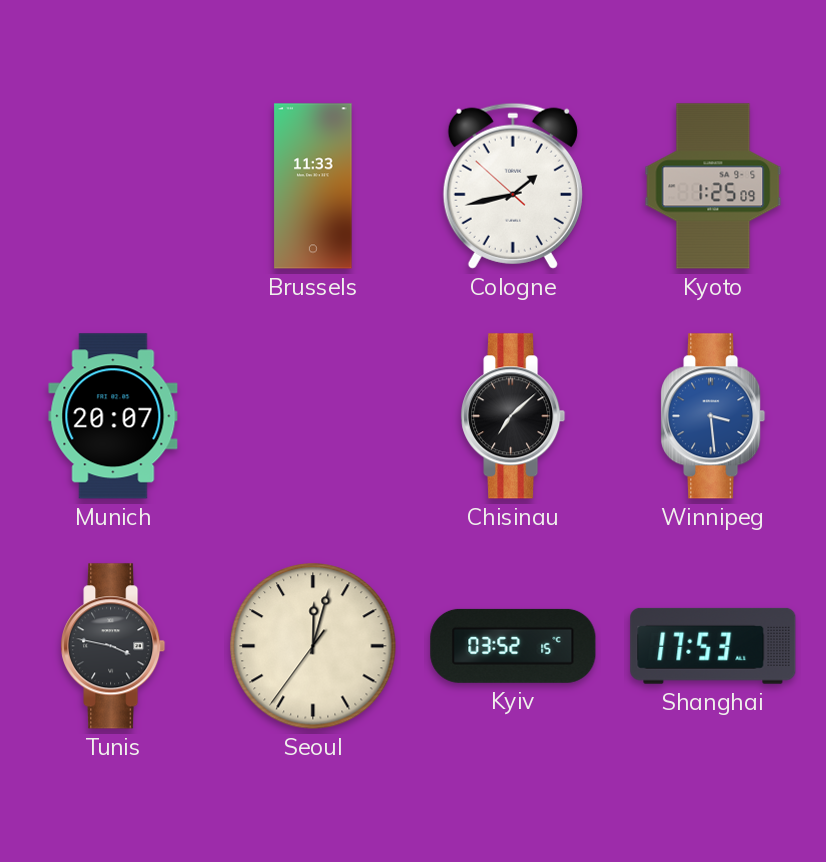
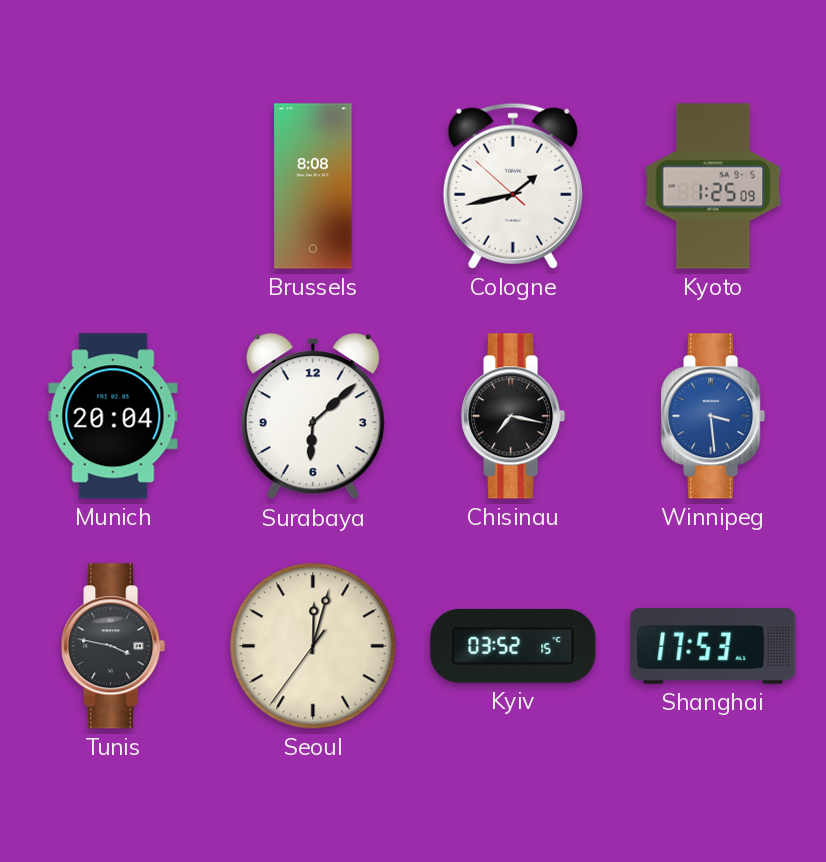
Brussels: 11:33 -> 8:08 (313, 186)
Munich: 20:07 -> 20:04 (113, 416)
Surabaya: none -> 6:08 (313, 417)
Chisinau: 7:08 -> 7:17 (513, 416)
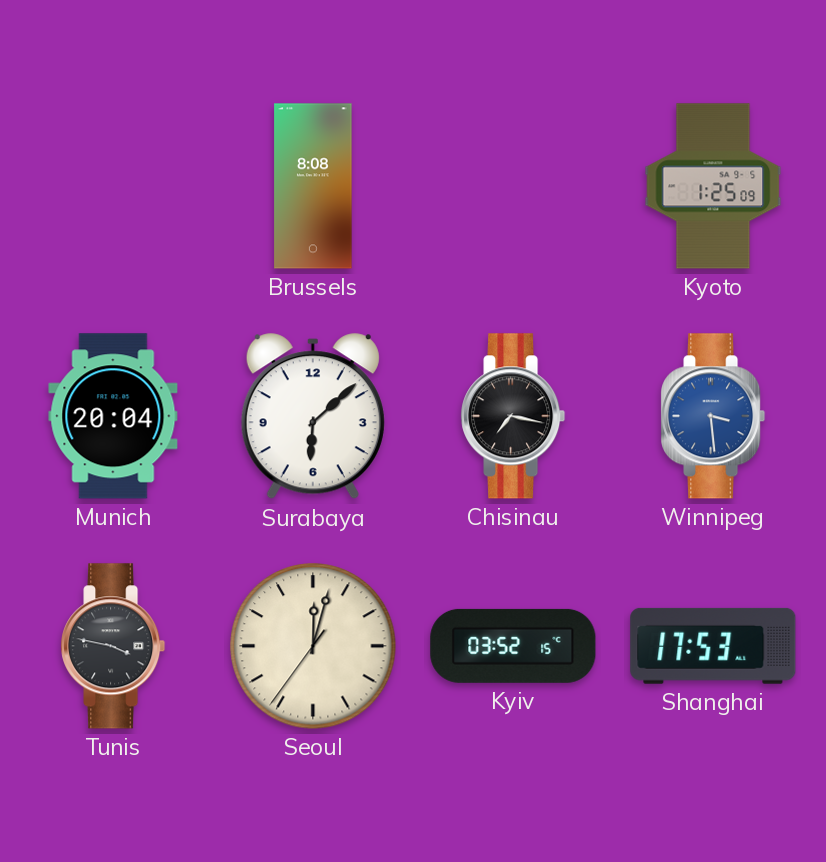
Cologne: 1:42 -> none (513, 186)
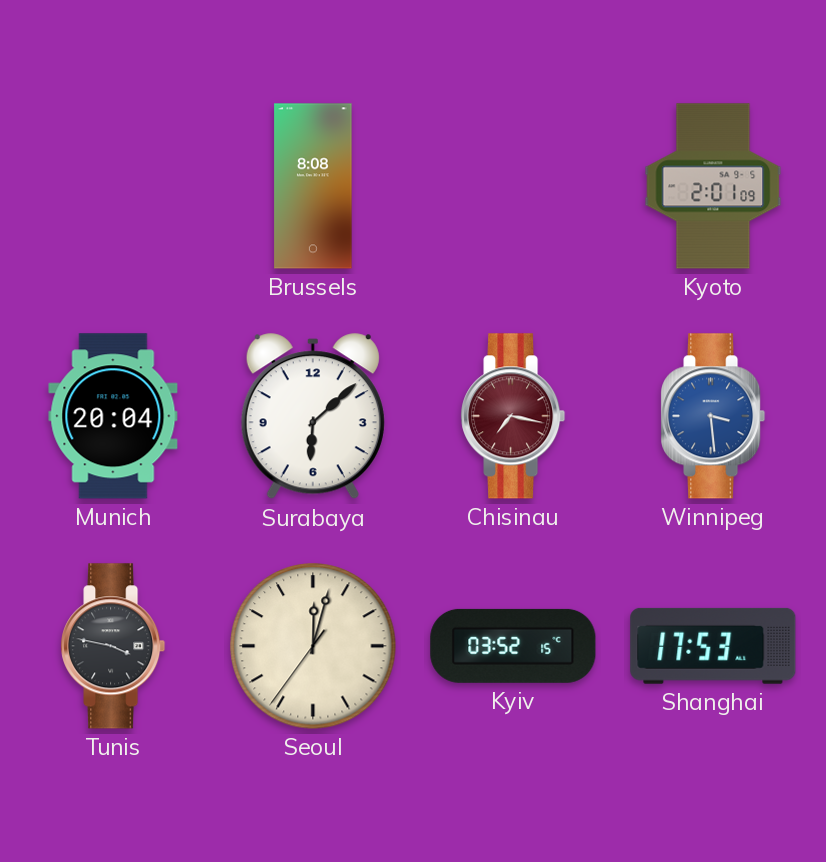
Kyoto: 1:25 -> 2:01 (713, 186)
Chisinau dial: black -> burgundy (513, 416)
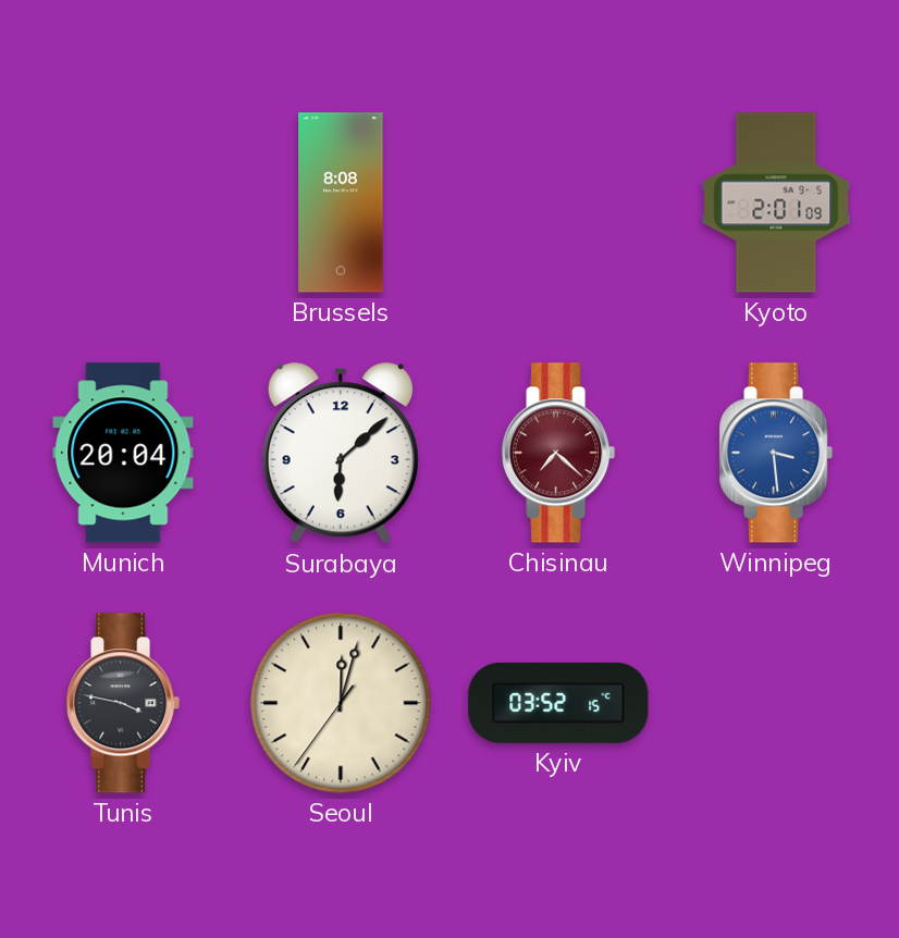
Chisinau: 7:17 -> 7:22 (558, 453)
Shanghai: 17:53 -> none (713, 646)
